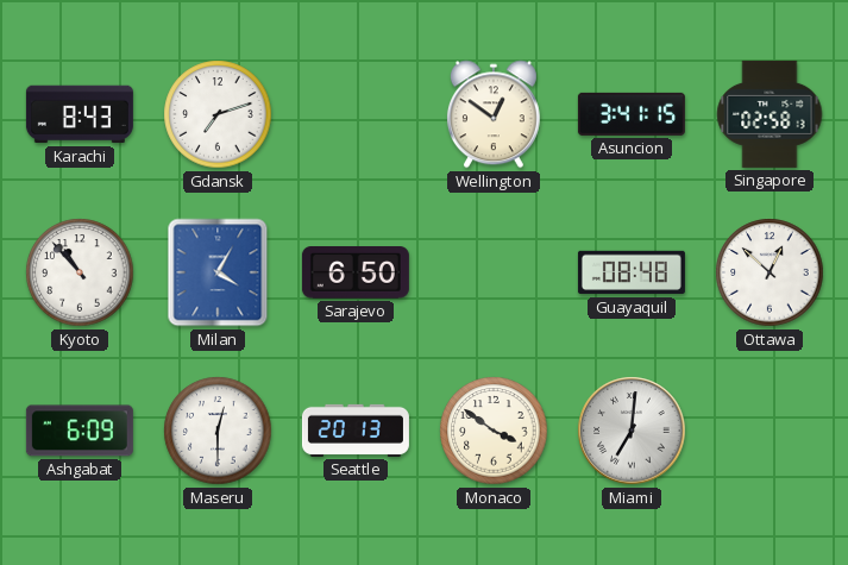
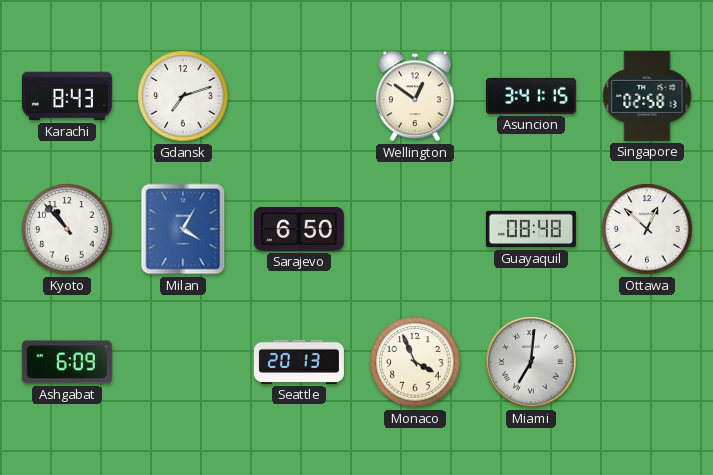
Maseru: 12:30 -> none (218, 431)
Monaco: 3:51 -> 3:56 (415, 362)
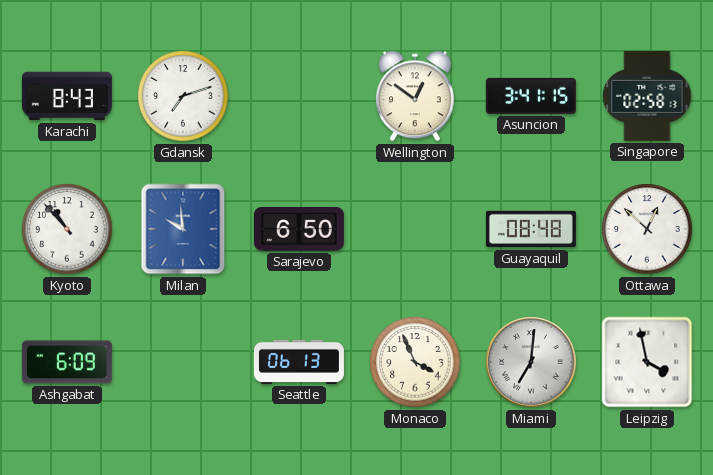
Milan: 4:05 -> 9:59 (183, 229)
Seattle: 20:13 -> 06:13 (299, 362)
Leipzig: none -> 3:58 (647, 362)
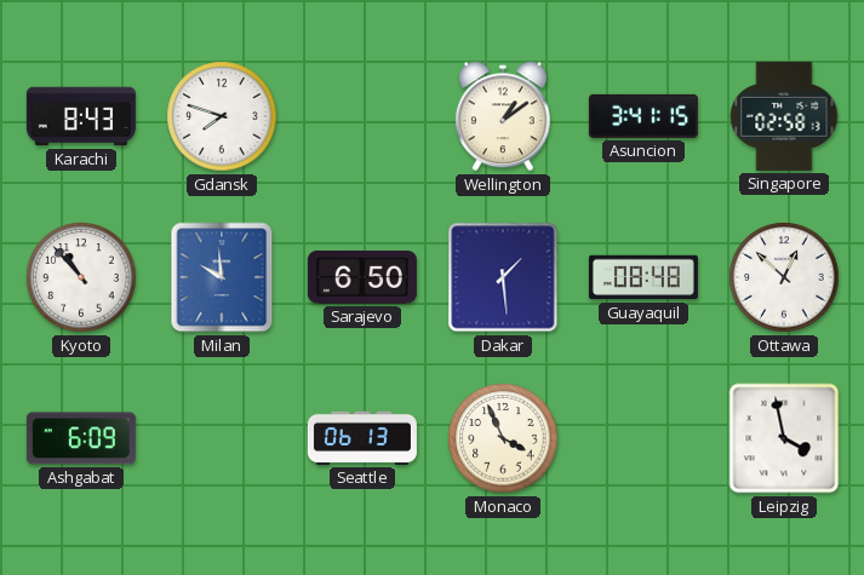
Gdansk: 7:12 -> 7:48 (222, 116)
Wellington: 12:51 -> 1:09 (503, 116)
Dakar: none -> 1:29 (503, 277)
Miami: 7:01 -> none (531, 362)
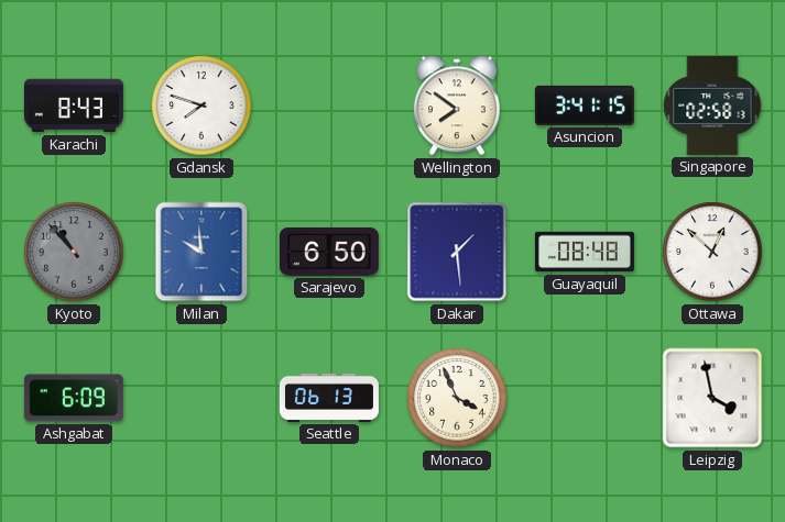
Wellington: 1:09 -> 7:51 (457, 105)
Kyoto dial: white -> grey (74, 252)
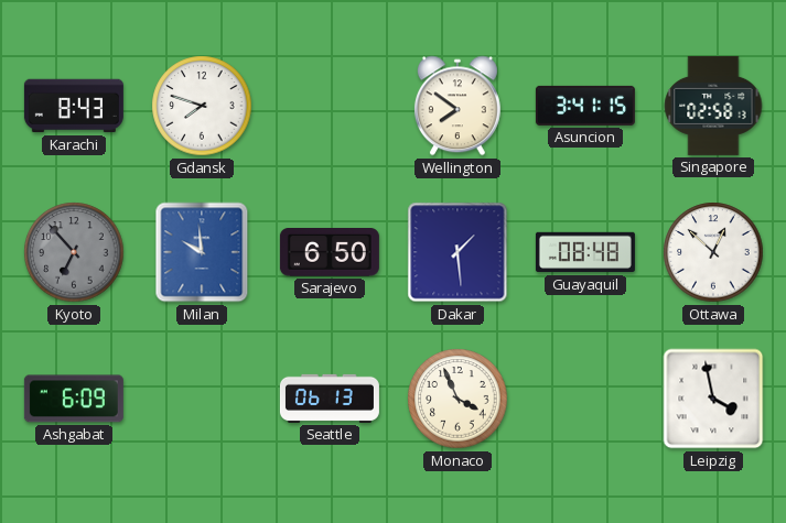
Kyoto: 10:53 -> 6:53 (74, 252)
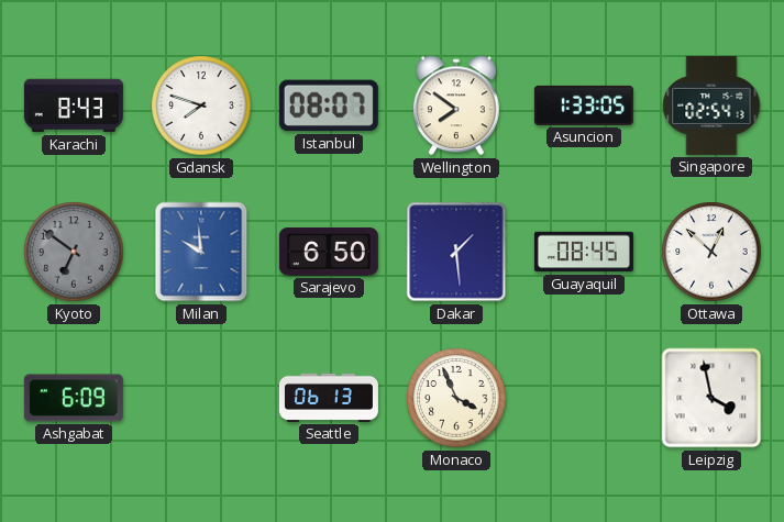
Istanbul: none -> 08:07 (329, 105)
Asuncion: 3:41 -> 1:33 (584, 105)
Singapore: 02:58 -> 02:54 (711, 105)
Kyoto: 6:53 -> 6:51 (74, 252)
Guayaquil: 08:48 -> 08:45 (584, 252)
